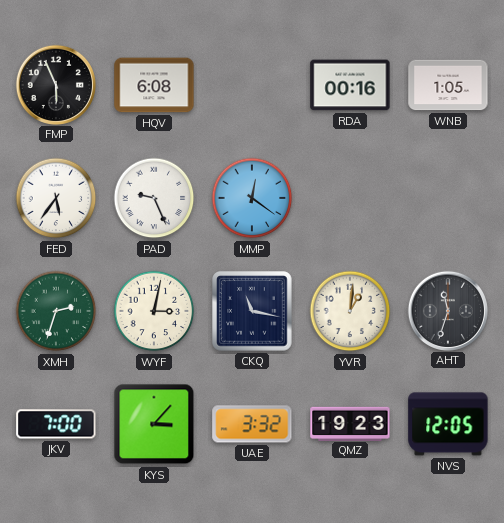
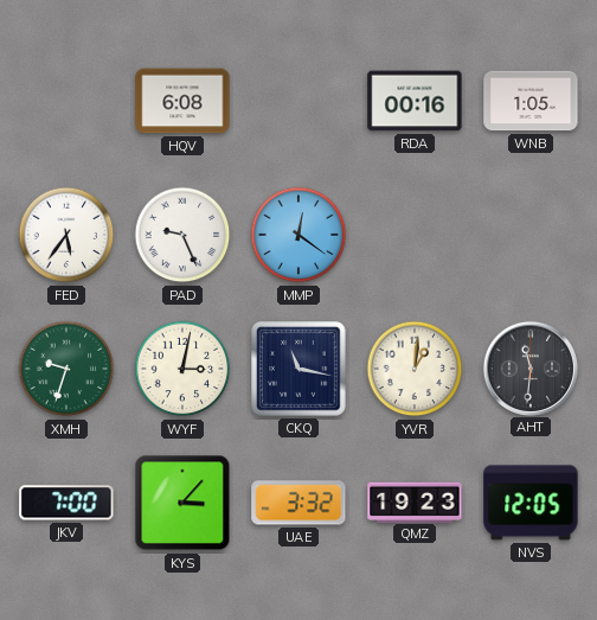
FMP: 5:56 -> none (55, 84)
XMH: 2:33 -> 9:33 (66, 369)
AHT: 11:33 -> 11:31 (529, 367)
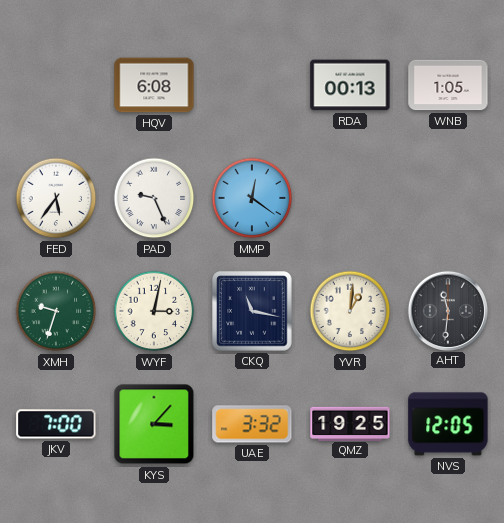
RDA: 00:16 -> 00:13 (350, 85)
QMZ: 19:23 -> 19:25 (350, 423)
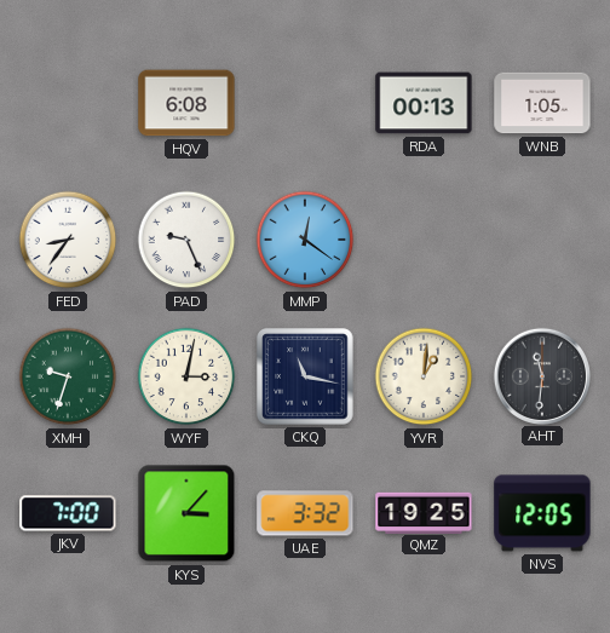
FED: 5:36 -> 8:36 (68, 240)
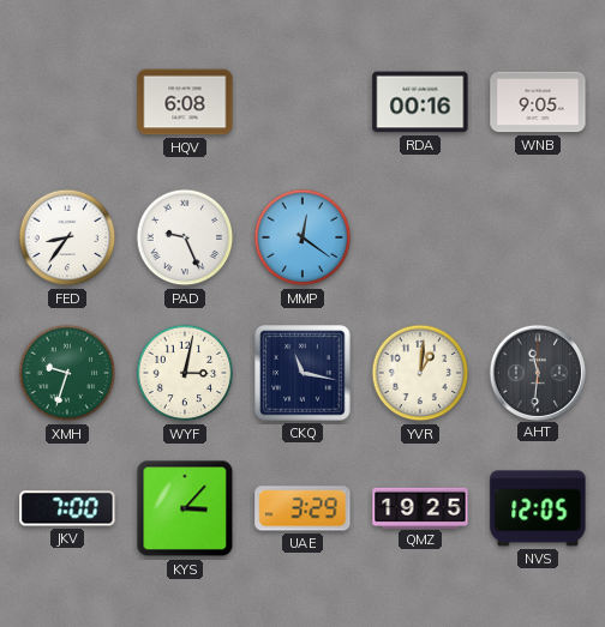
RDA: 00:13 -> 00:16 (420, 102)
WNB: 1:05 -> 9:05 (538, 102)
UAE: 3:32 -> 3:29 (302, 508)
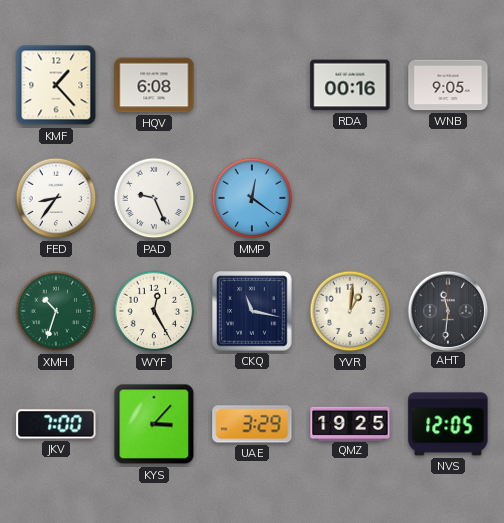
KMF: none -> 1:23 (56, 85)
XMH: 9:33 -> 10:33 (56, 311)
WYF: 3:02 -> 12:25 (154, 311)
